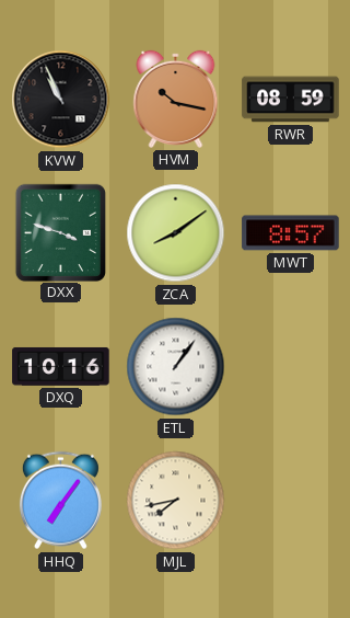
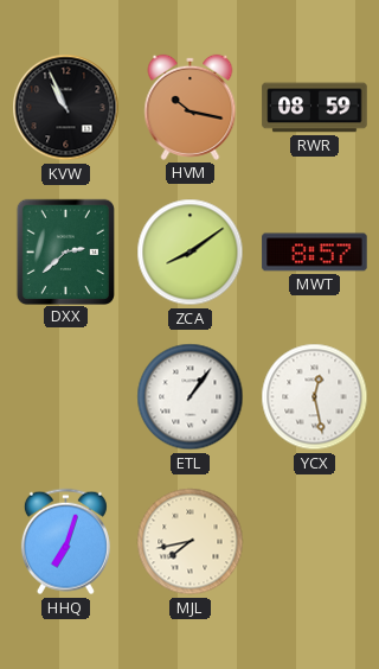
DXX: 3:48 -> 2:38 (65, 251)
DXQ: 10:16 -> none (61, 366)
YCX: none -> 12:28 (315, 397)
HHQ: 7:06 -> 7:03 (65, 542)
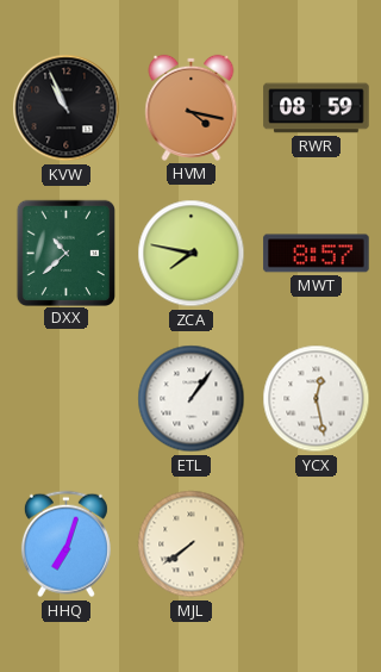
HVM: 10:17 -> 4:17 (192, 107)
DXX: 2:38 -> 10:38 (65, 253)
ZCA: 8:09 -> 7:47 (192, 254)
MJL: 7:43 -> 7:39 (192, 545)
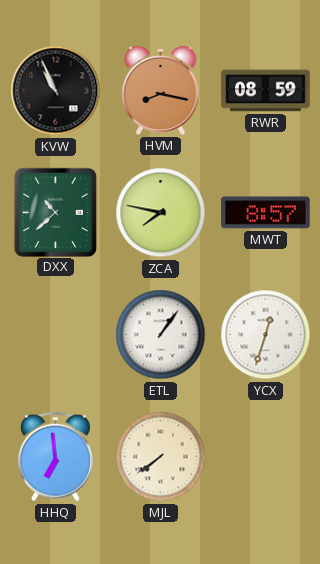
HVM: 4:17 -> 8:17 (161, 90)
YCX: 12:28 -> 12:33 (266, 335)
HHQ: 7:03 -> 6:59 (55, 457)
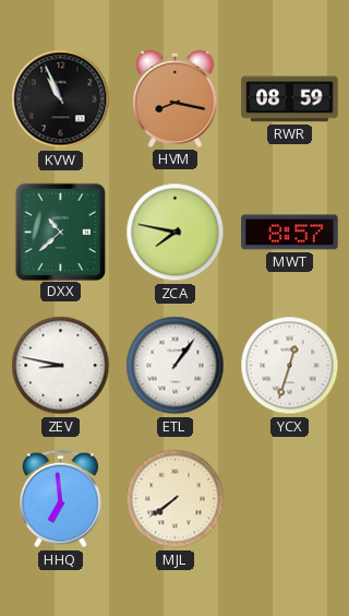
ZEV: none -> 8:47 (61, 366)
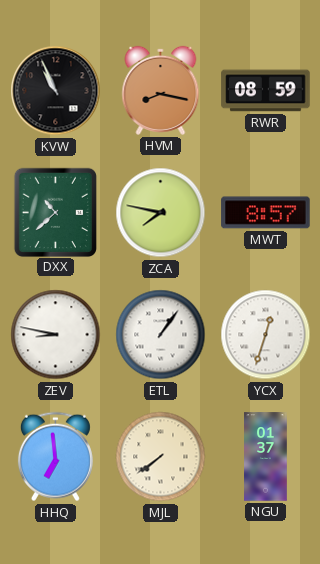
NGU: none -> 01:37 (266, 457)
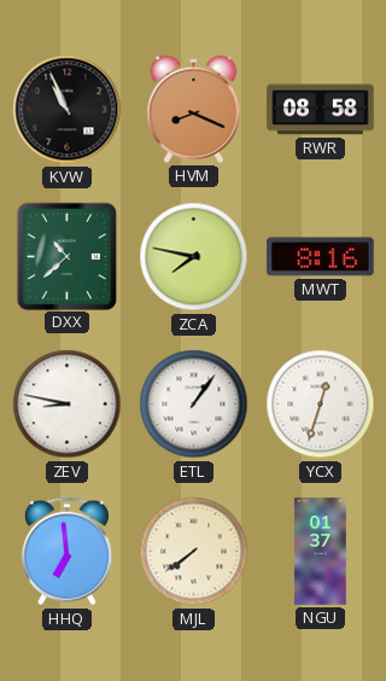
HVM: 8:17 -> 8:19 (194, 109)
RWR: 08:59 -> 08:58 (321, 110)
MWT: 8:57 -> 8:16 (321, 257)
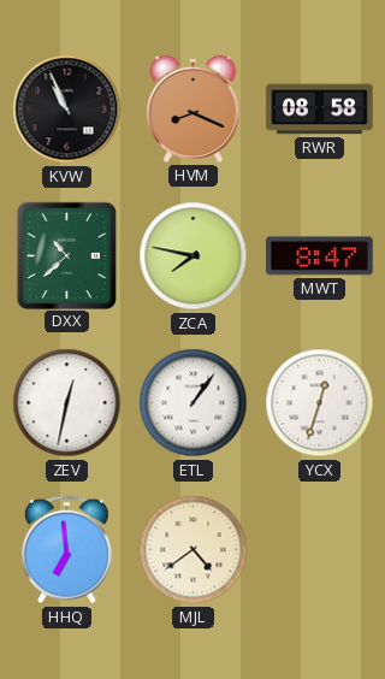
MWT: 8:16 -> 8:47 (320, 256)
ZEV: 8:47 -> 12:32 (67, 403)
MJL: 7:39 -> 4:39 (194, 550)
NGU: 01:37 -> none (321, 552)
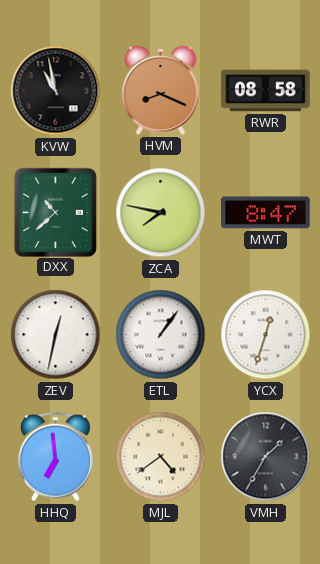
KVW: 10:56 -> 10:58 (56, 91)
VMH: none -> 1:35 (266, 457)
